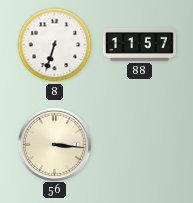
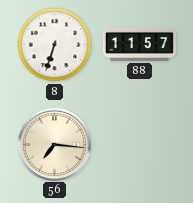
56: 3:16 -> 7:16 (54, 144)
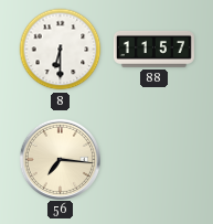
8: 6:33 -> 6:30 (61, 50)
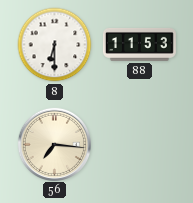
88: 11:57 -> 11:53 (139, 44)
